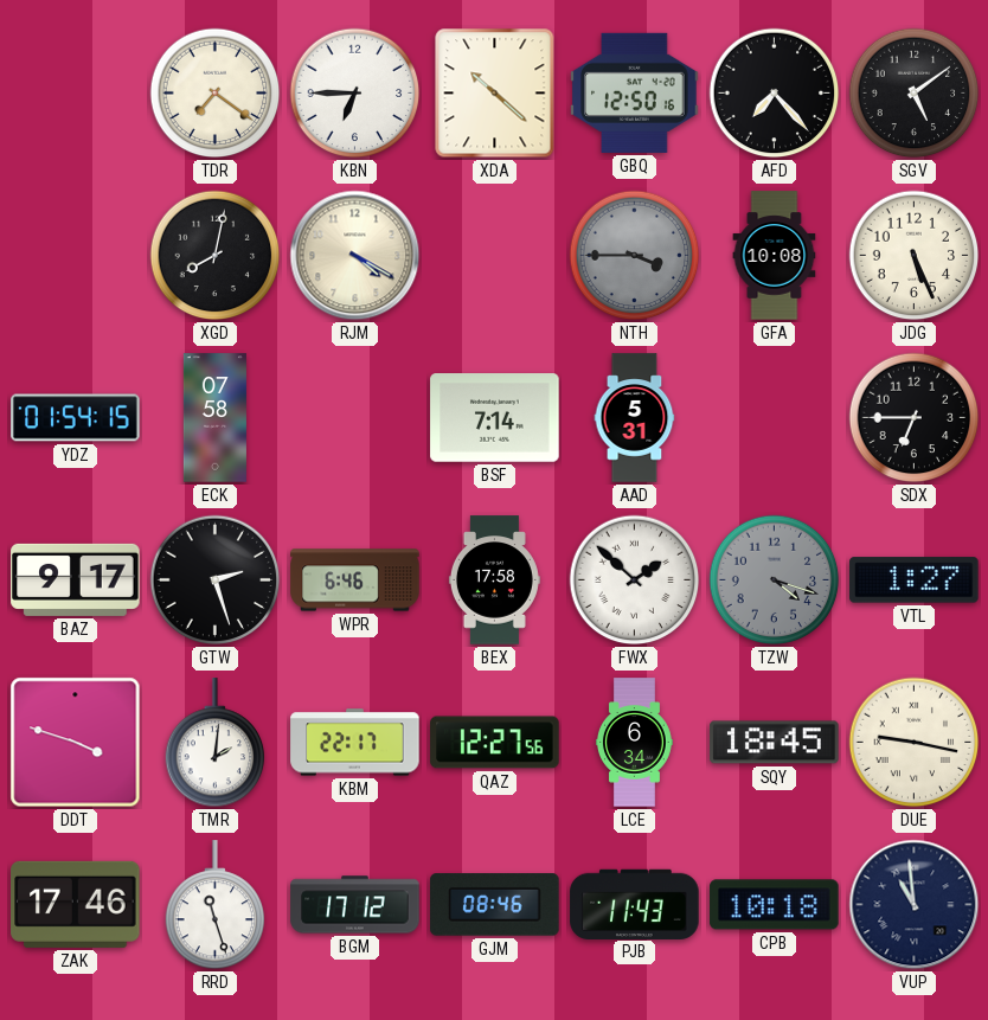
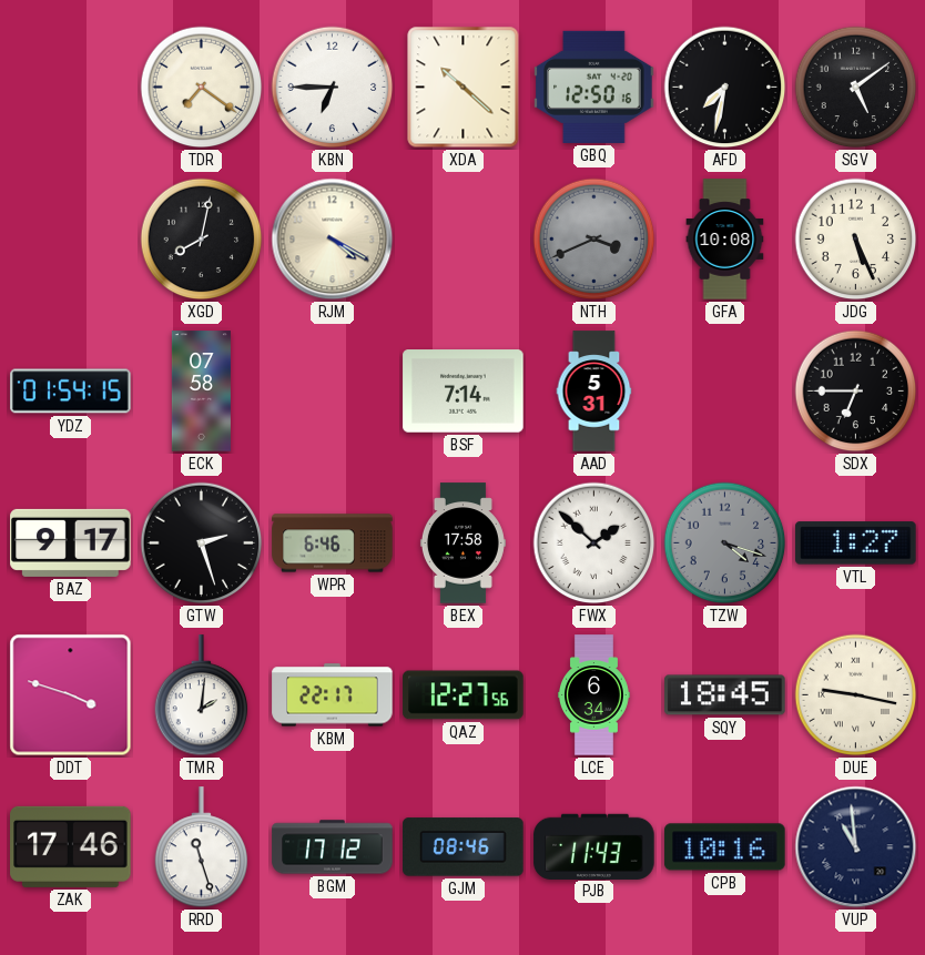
AFD: 7:23 -> 7:32 (725, 88)
NTH: 3:45 -> 3:41 (594, 240)
CPB: 10:18 -> 10:16 (725, 847)
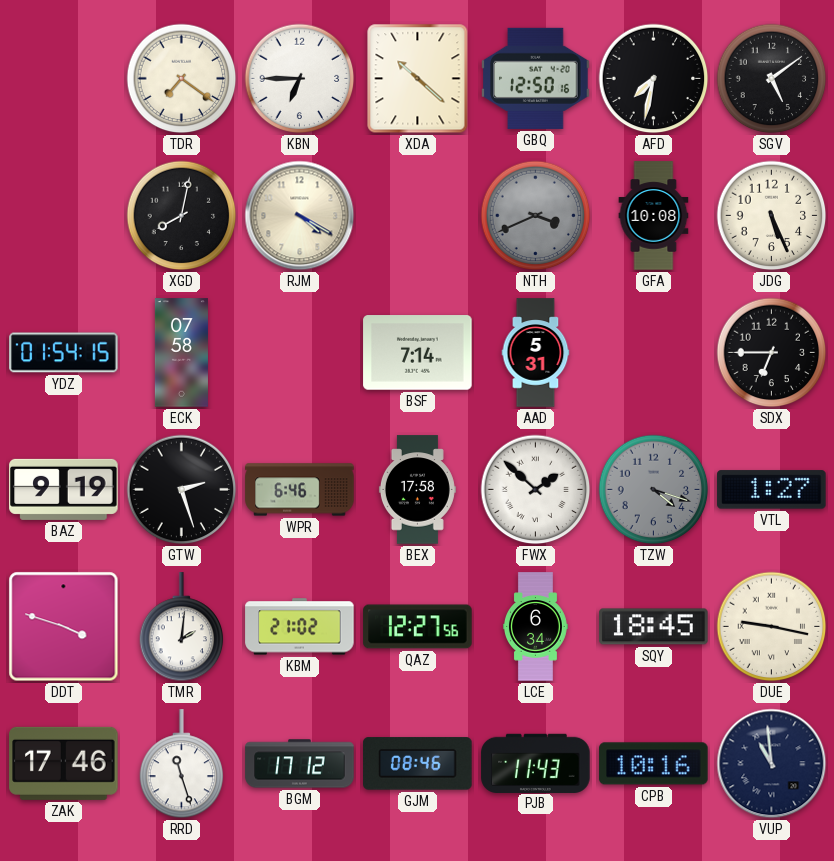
BAZ: 9:17 -> 9:19 (64, 489)
KBM: 22:17 -> 21:02 (300, 627)
